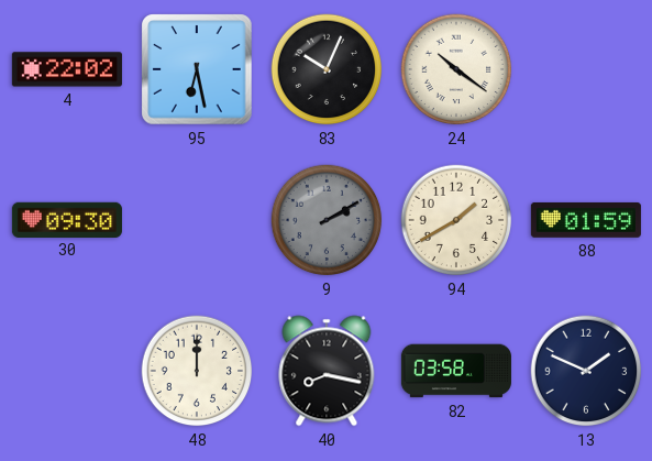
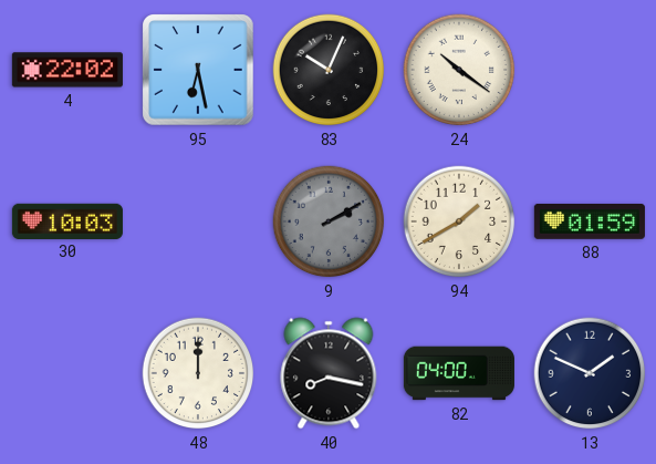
30: 09:30 -> 10:03 (67, 220)
82: 03:58 -> 04:00 (459, 373)
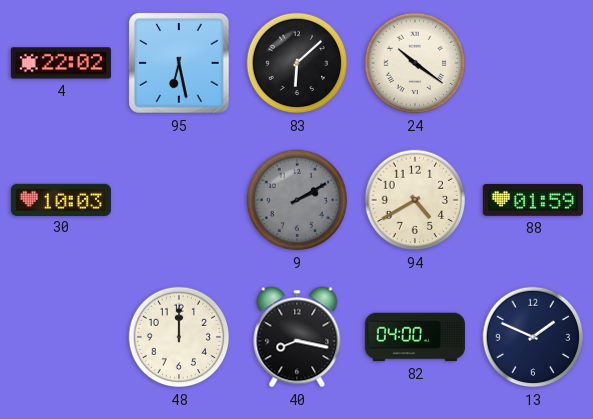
83: 10:04 -> 6:08 (297, 63)
94: 1:40 -> 4:40 (415, 200)
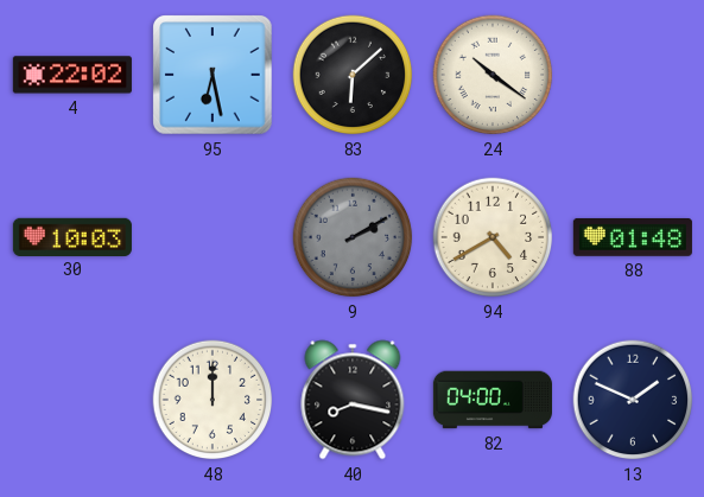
88: 01:59 -> 01:48 (633, 237)
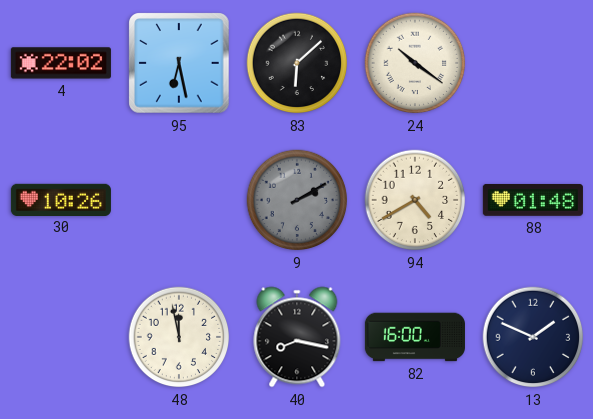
30: 10:03 -> 10:26 (61, 199)
48: 12:00 -> 11:58 (179, 337)
82: 04:00 -> 16:00 (415, 337)
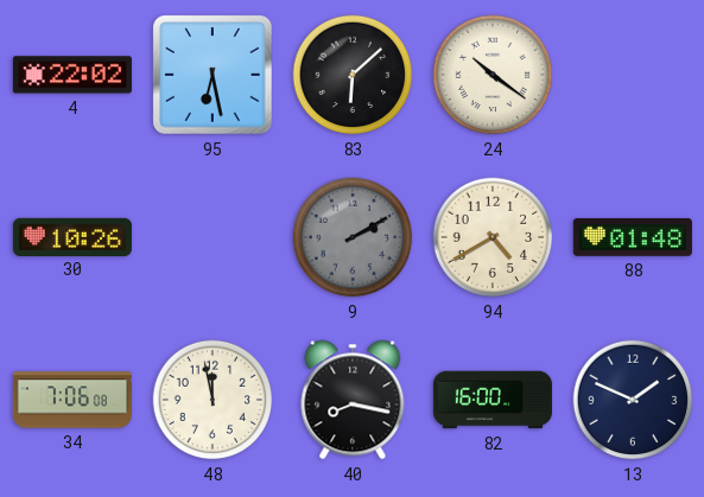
34: none -> 7:06 (72, 400)
